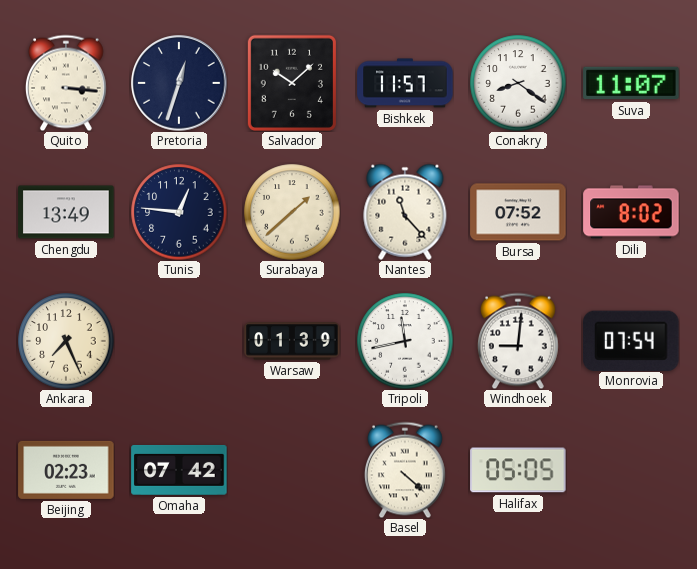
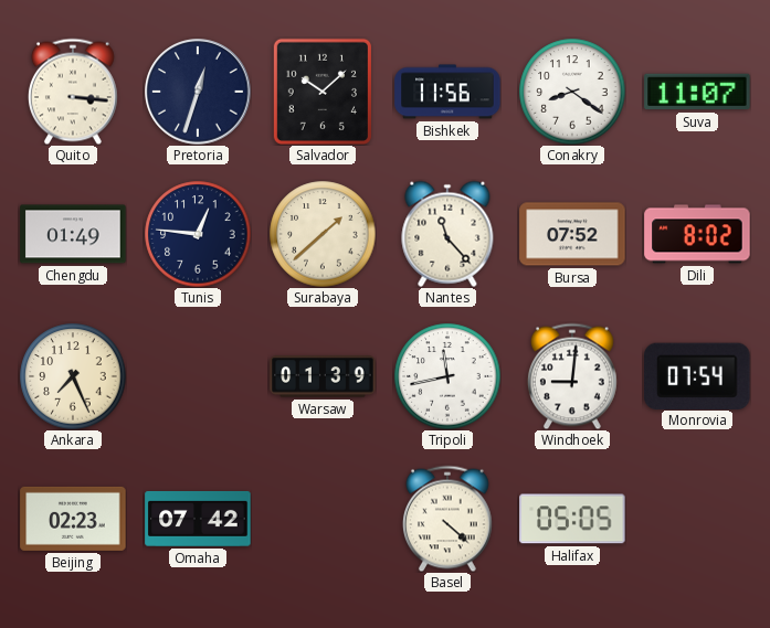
Bishkek: 11:57 -> 11:56 (447, 92)
Chengdu: 13:49 -> 01:49 (73, 234)
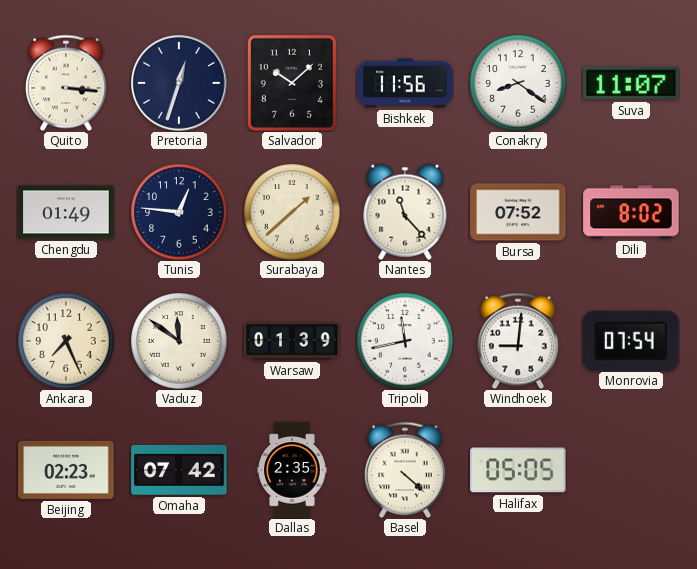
Vaduz: none -> 11:51 (179, 341)
Dallas: none -> 2:35 (292, 470)
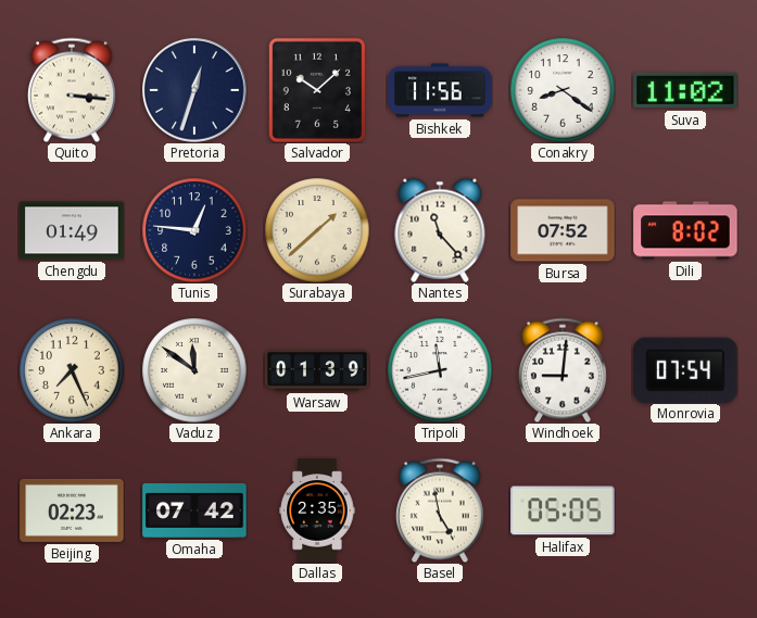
Suva: 11:07 -> 11:02 (685, 90)
Basel: 4:22 -> 4:58 (440, 510)
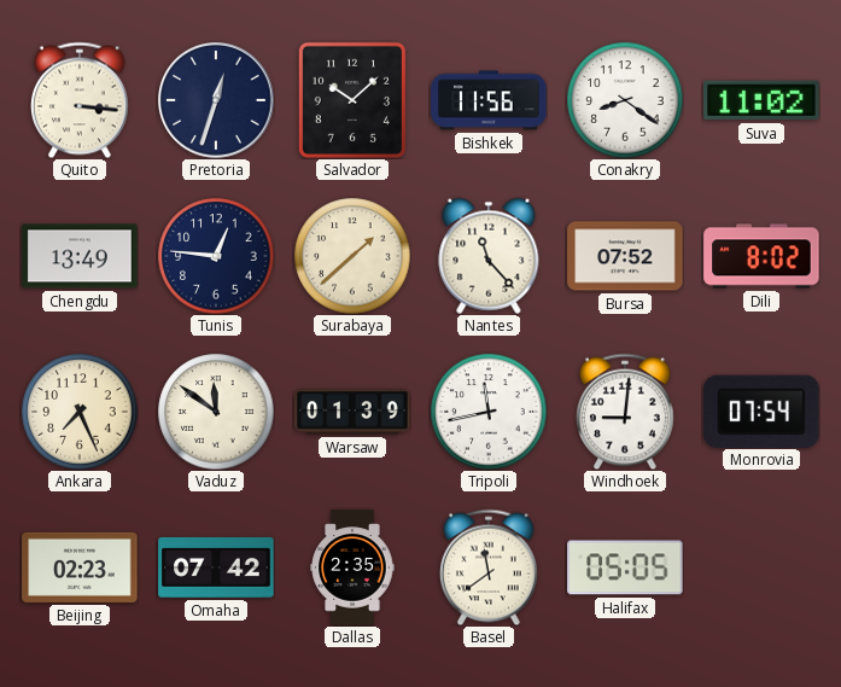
Chengdu: 01:49 -> 13:49 (80, 256)
Basel: 4:58 -> 11:39 (489, 567)
